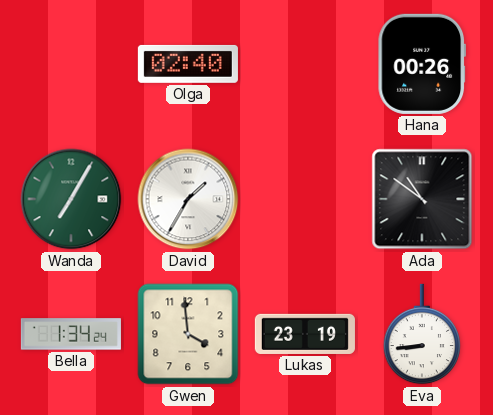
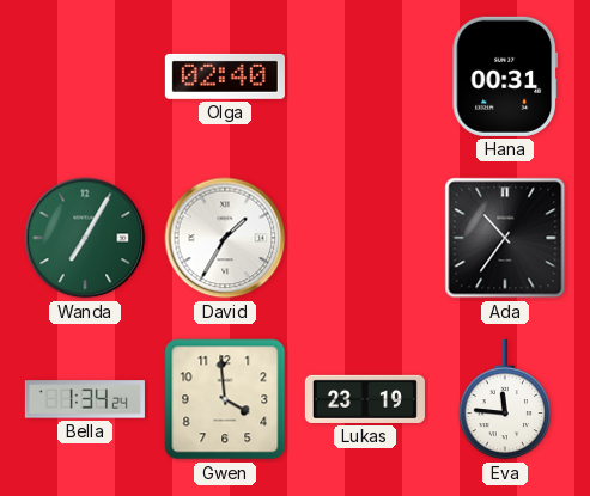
Hana: 00:26 -> 00:31 (504, 76)
Ada: 10:51 -> 10:36 (505, 238)
Eva: 8:44 -> 11:46 (505, 399)
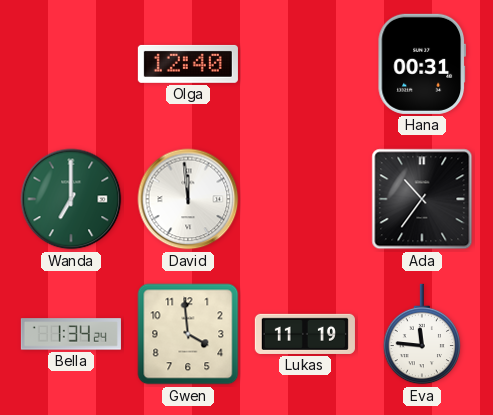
Olga: 02:40 -> 12:40 (188, 64)
Wanda: 7:05 -> 7:00 (71, 199)
David: 1:35 -> 11:59 (188, 199)
Lukas: 23:19 -> 11:19 (305, 334)
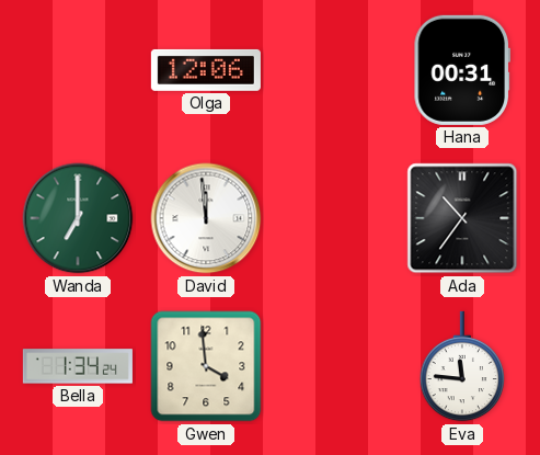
Olga: 12:40 -> 12:06 (206, 70)
Lukas: 11:19 -> none (305, 334)
